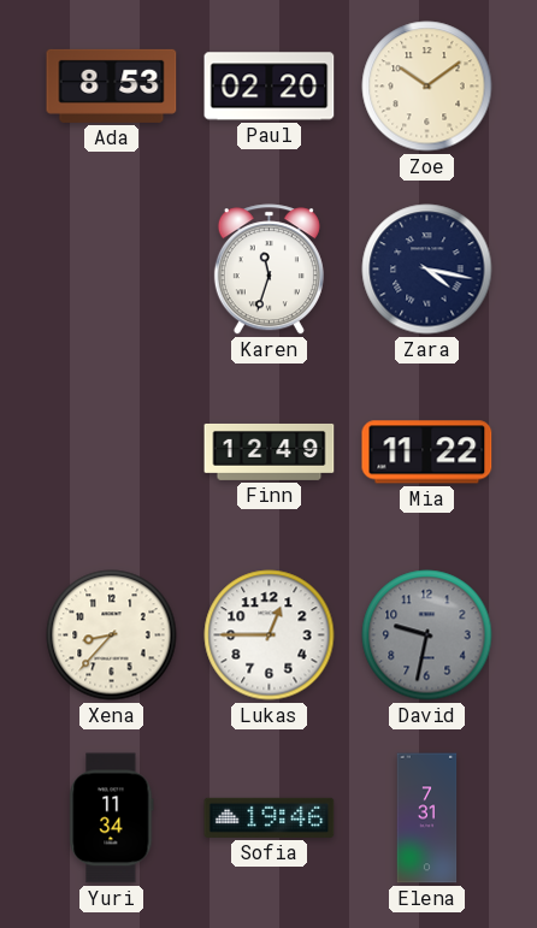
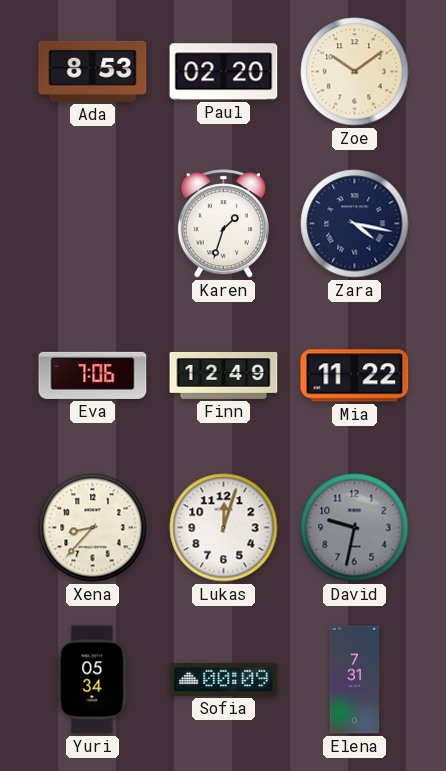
Karen: 11:33 -> 1:33 (223, 224)
Eva: none -> 7:06 (93, 375)
Lukas: 12:45 -> 12:03 (224, 528)
Yuri: 11:34 -> 05:34 (93, 680)
Sofia: 19:46 -> 00:09 (224, 679)
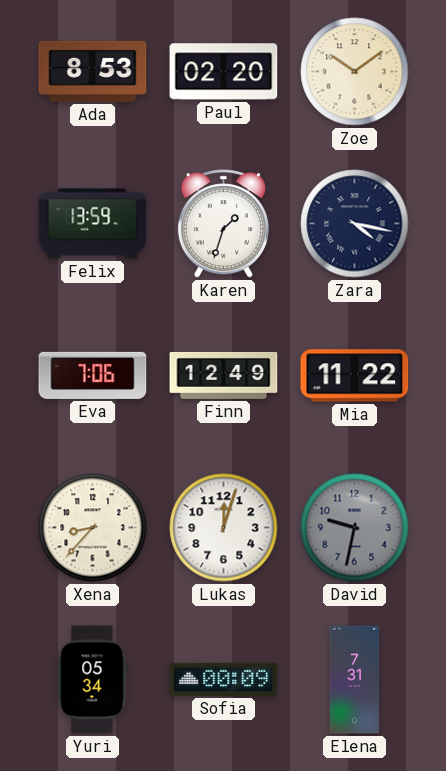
Felix: none -> 13:59 (93, 224)
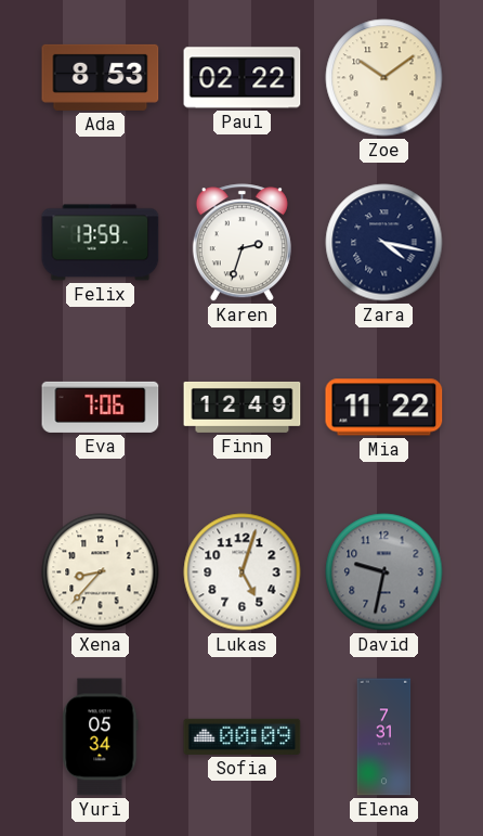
Paul: 02:20 -> 02:22 (243, 78)
Karen: 1:33 -> 2:33 (241, 243)
Lukas: 12:03 -> 5:03 (243, 573)
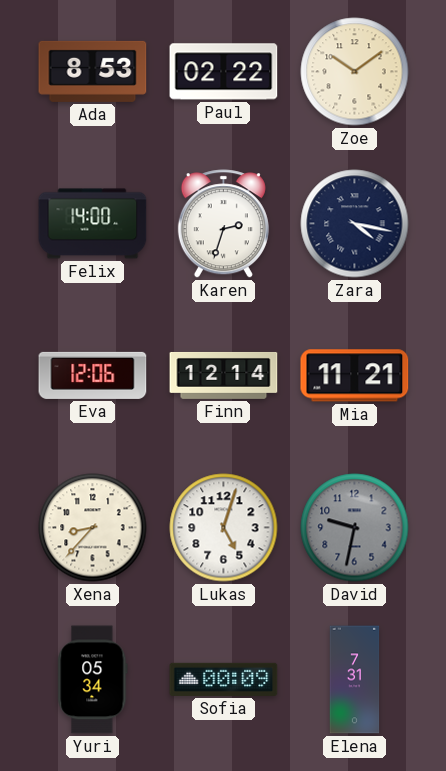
Felix: 13:59 -> 14:00 (93, 224)
Eva: 7:06 -> 12:06 (93, 375)
Finn: 12:49 -> 12:14 (224, 375)
Mia: 11:22 -> 11:21 (355, 376)
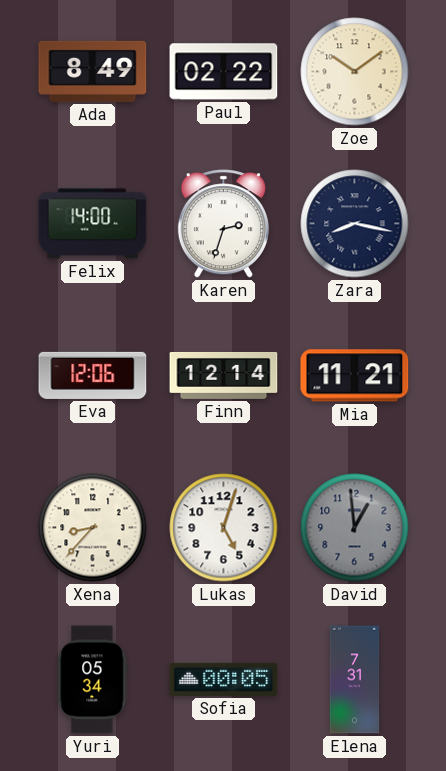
Ada: 8:53 -> 8:49 (93, 71)
Zara: 4:17 -> 8:17 (355, 224)
David: 9:32 -> 12:59 (355, 528)
Sofia: 00:09 -> 00:05 (224, 679)
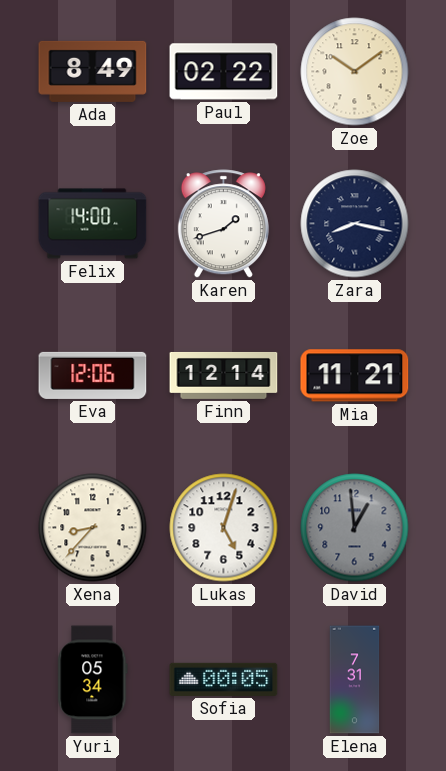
Karen: 2:33 -> 1:42 (223, 224)
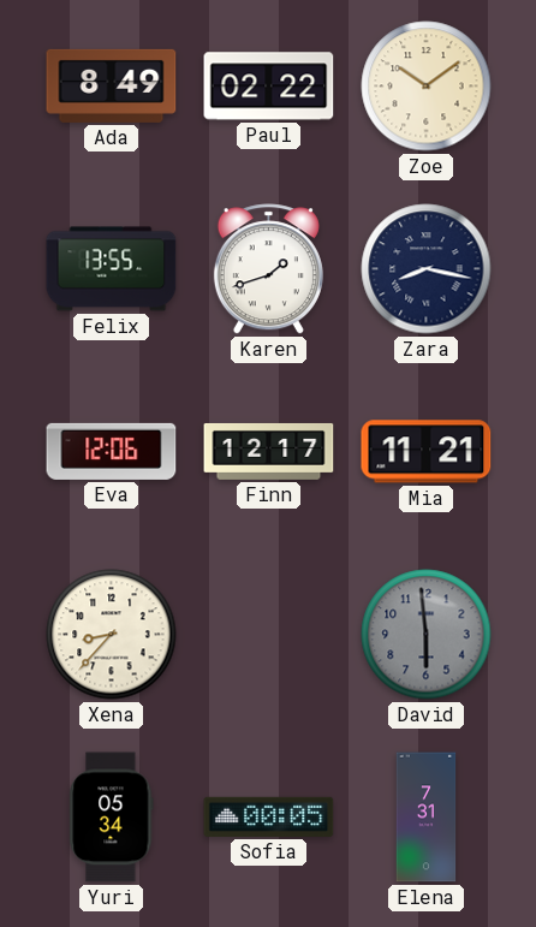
Felix: 14:00 -> 13:55 (112, 269)
Finn: 12:14 -> 12:17 (269, 451)
Lukas: 5:03 -> none (224, 528)
David: 12:59 -> 5:59 (427, 635)
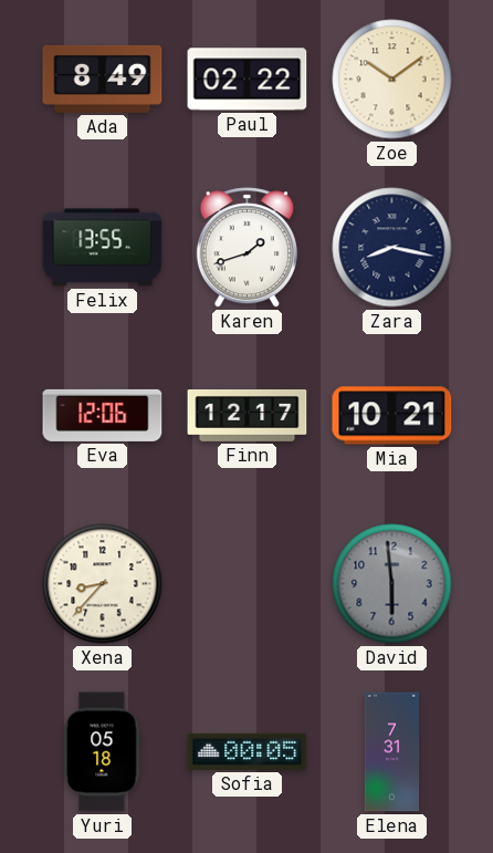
Mia: 11:21 -> 10:21 (392, 416)
Yuri: 05:34 -> 05:18 (103, 752)
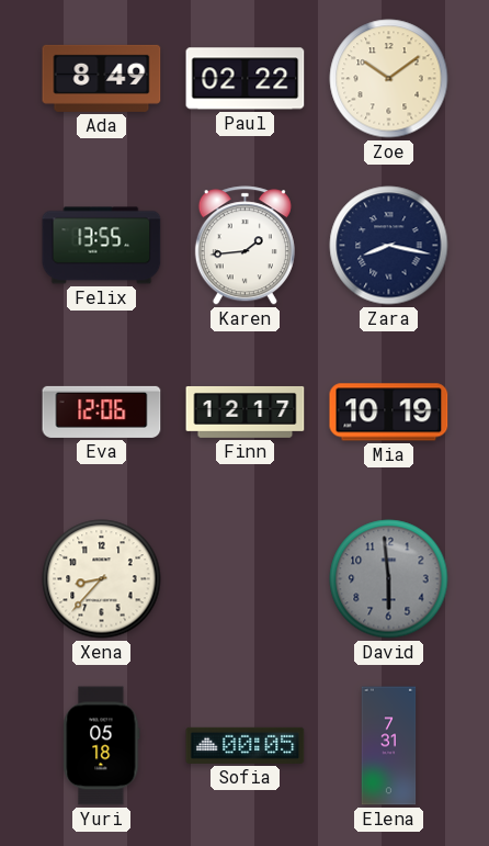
Karen: 1:42 -> 1:44 (244, 246)
Mia: 10:21 -> 10:19 (389, 413)
